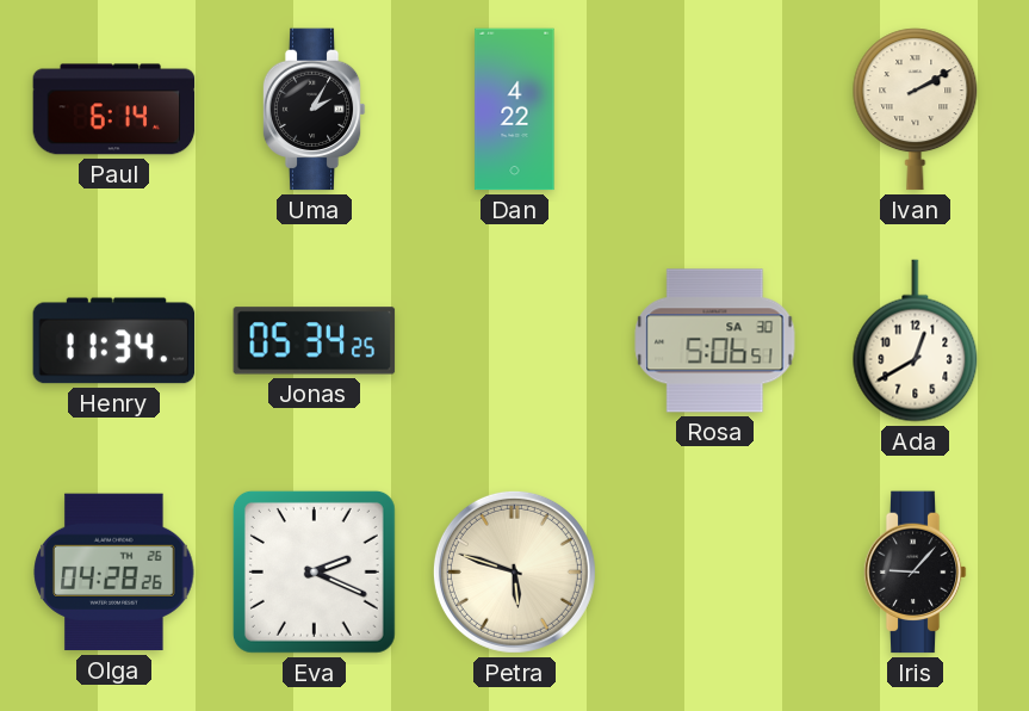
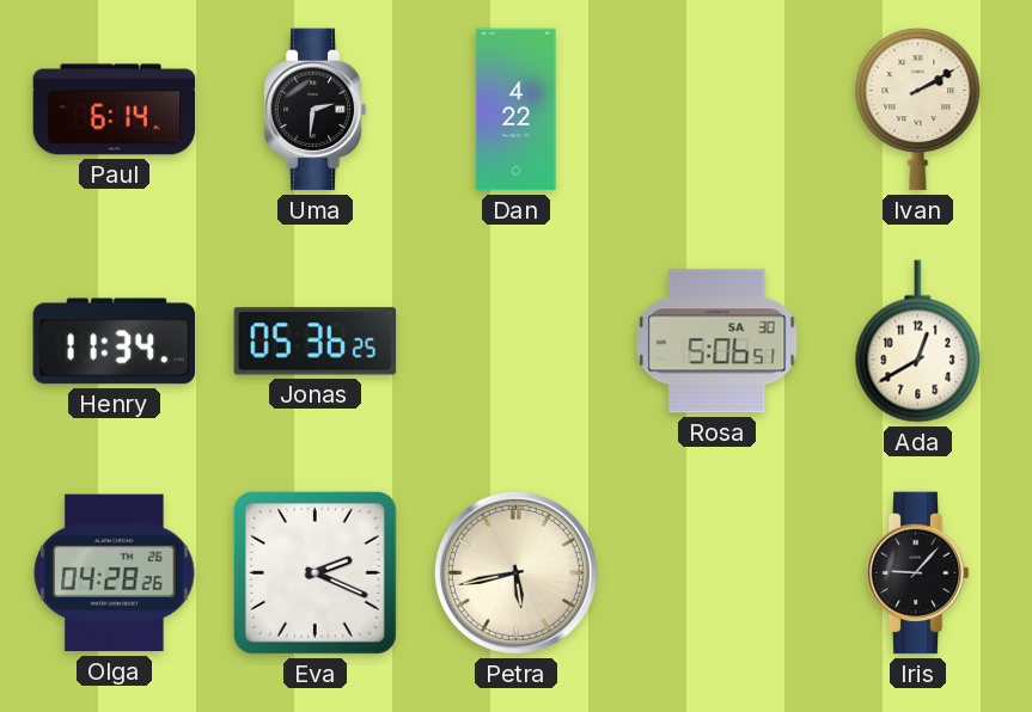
Uma: 2:05 -> 2:31 (315, 110)
Jonas: 05:34 -> 05:36 (316, 342)
Petra: 5:48 -> 5:43 (515, 572)
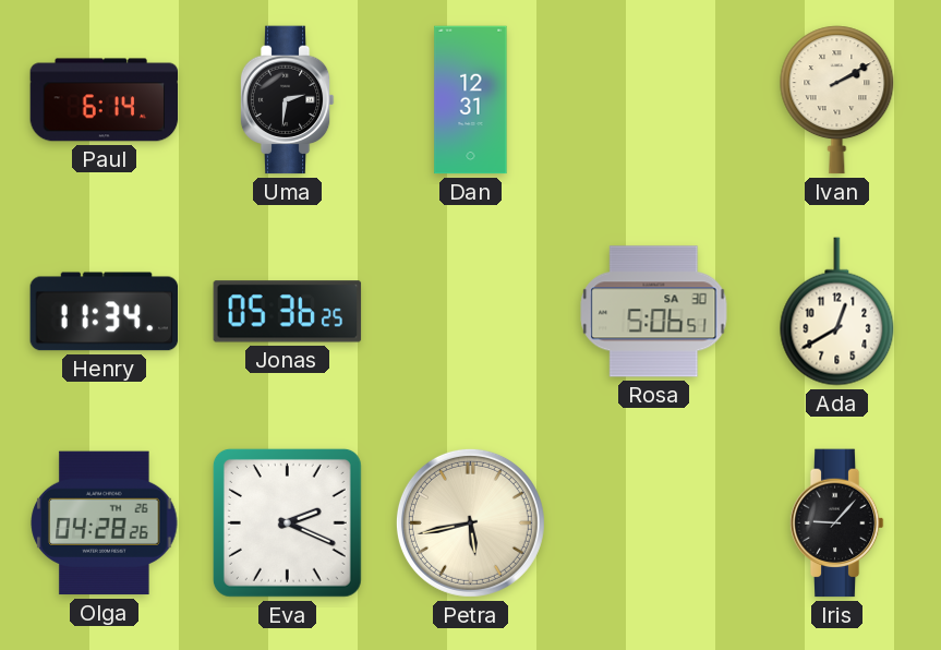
Dan: 4:22 -> 12:31 (471, 100)
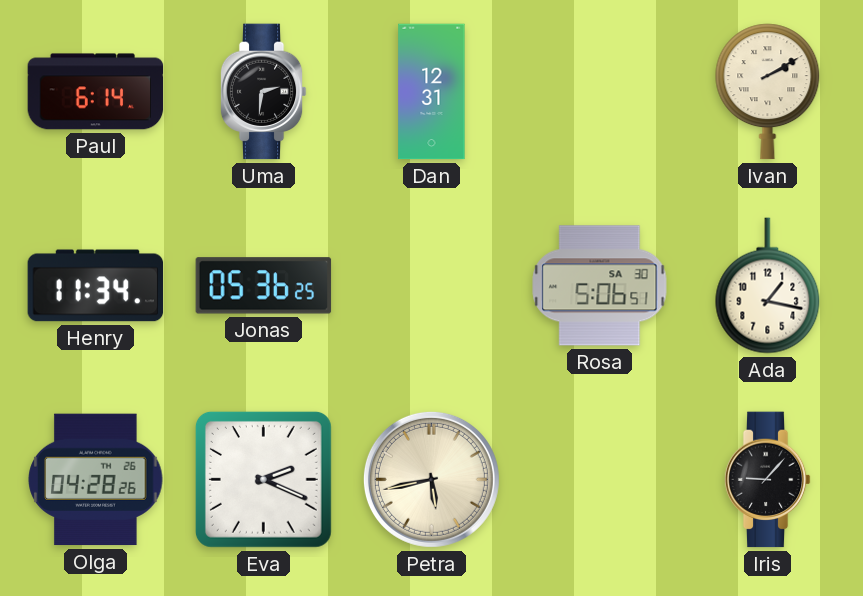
Ada: 12:40 -> 1:17 (768, 286)
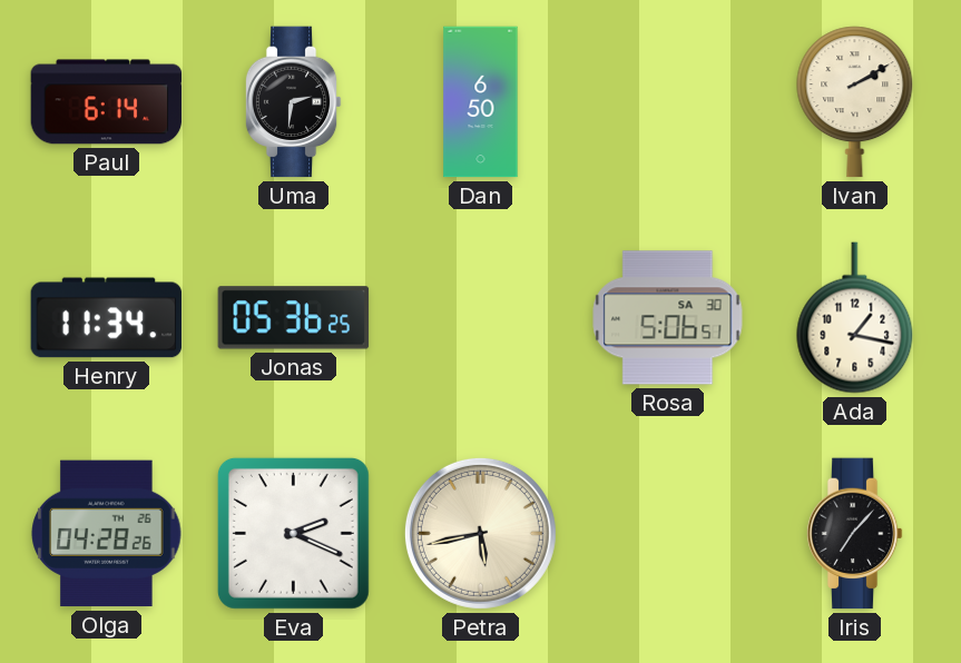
Dan: 12:31 -> 6:50 (481, 102)
Iris: 9:07 -> 7:07 (854, 534)
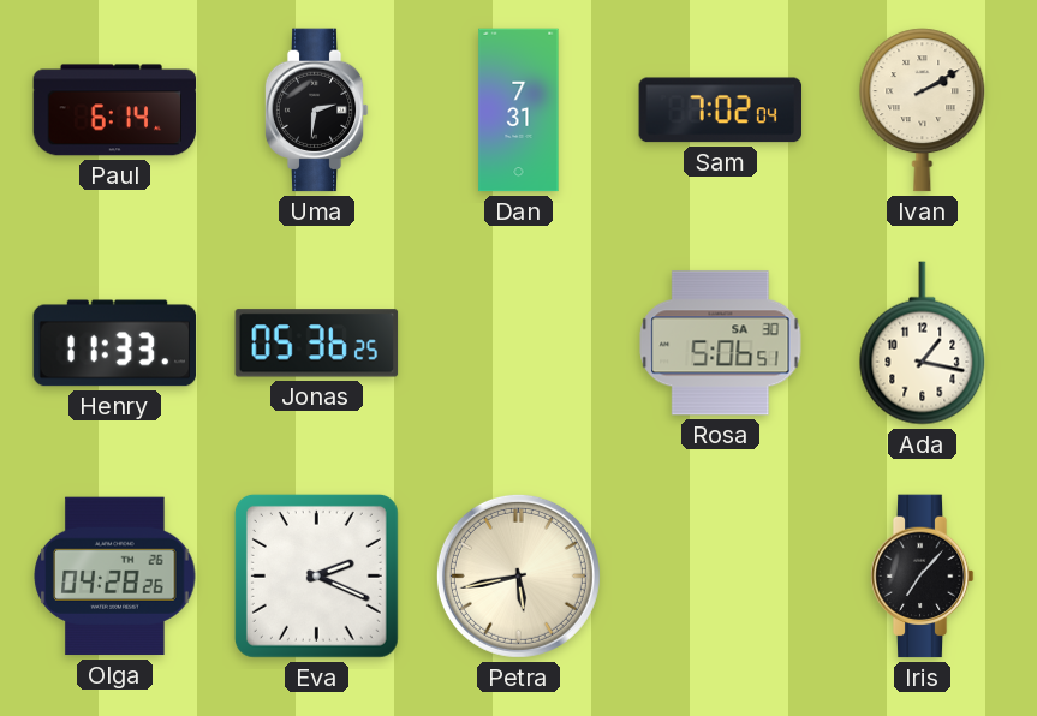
Dan: 6:50 -> 7:31 (519, 111)
Sam: none -> 7:02 (721, 111)
Henry: 11:34 -> 11:33 (115, 344)
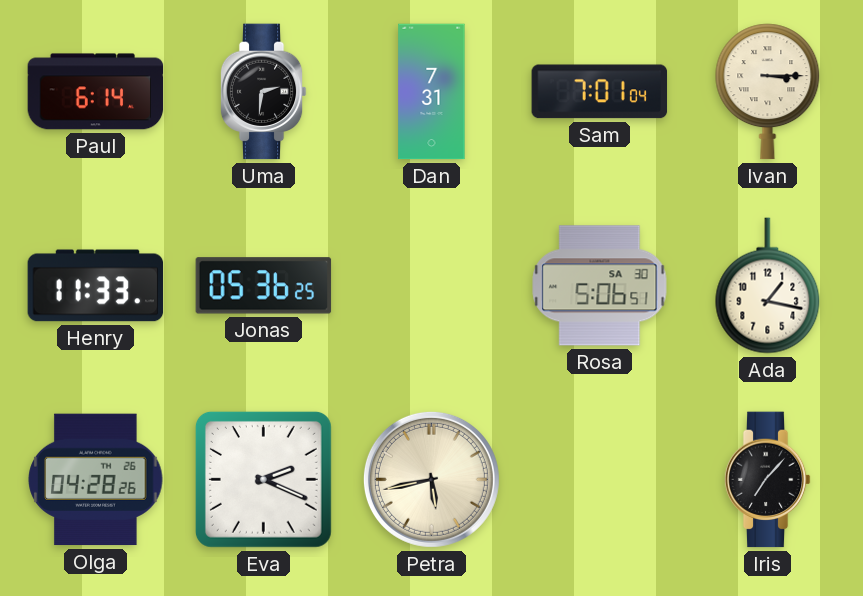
Sam: 7:02 -> 7:01 (600, 92)
Ivan: 2:10 -> 3:15 (768, 92)
